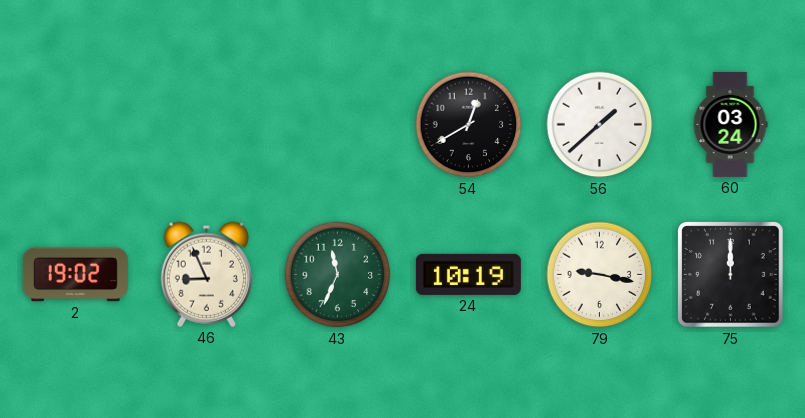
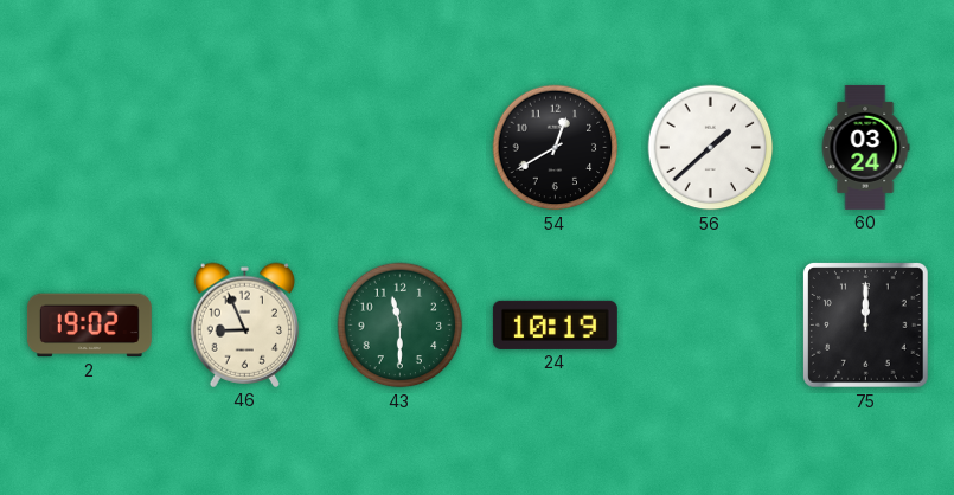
43: 11:34 -> 11:30 (401, 326)
79: 9:17 -> none (600, 275)
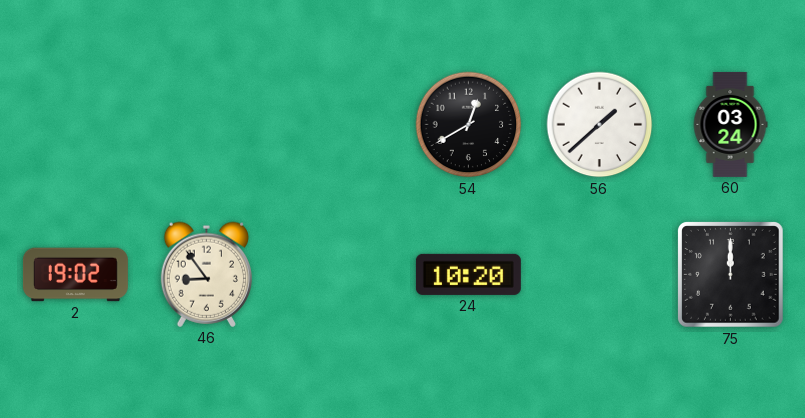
46: 8:56 -> 8:54 (206, 274)
43: 11:30 -> none (401, 326)
24: 10:19 -> 10:20 (468, 274)
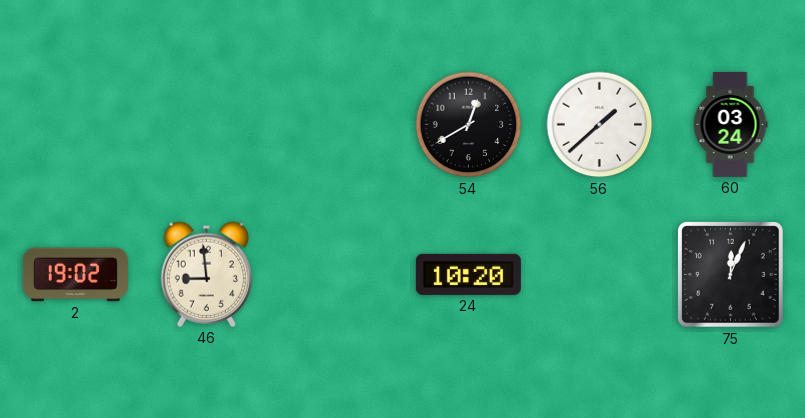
46: 8:54 -> 8:59 (206, 274)
75: 12:00 -> 12:04 (731, 275)
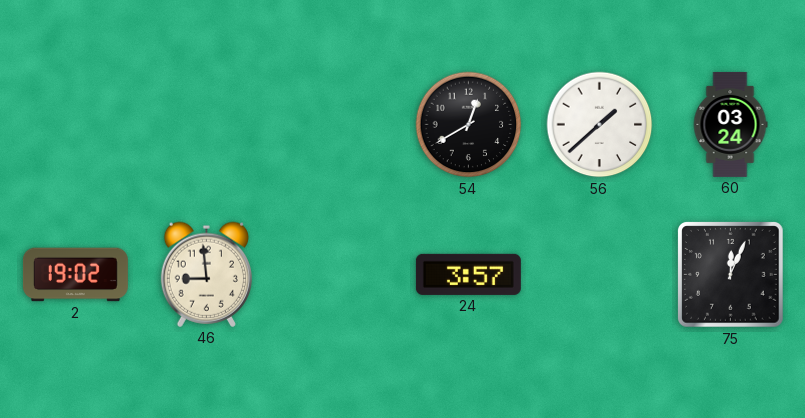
24: 10:20 -> 3:57 (468, 274)
